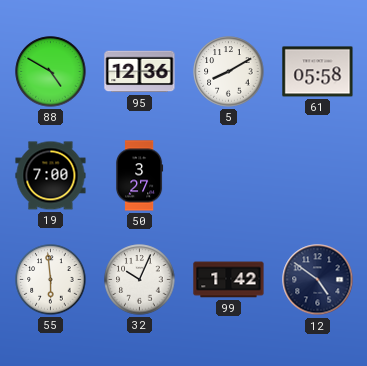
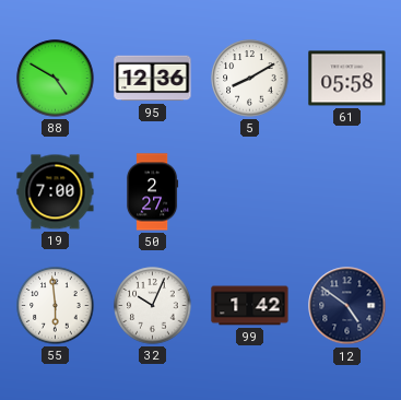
50: 3:27 -> 2:27 (153, 192)
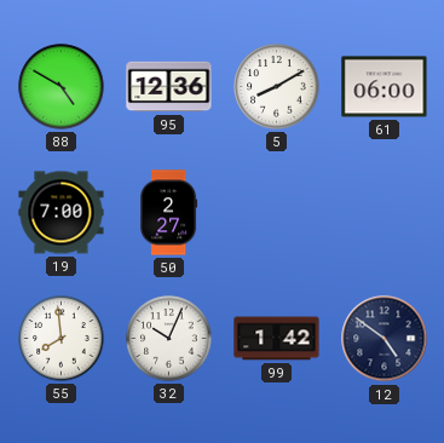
61: 05:58 -> 06:00 (385, 87)
55: 5:59 -> 7:59 (62, 339)
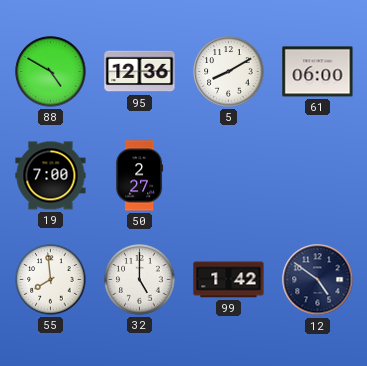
32: 10:04 -> 5:00 (140, 280)
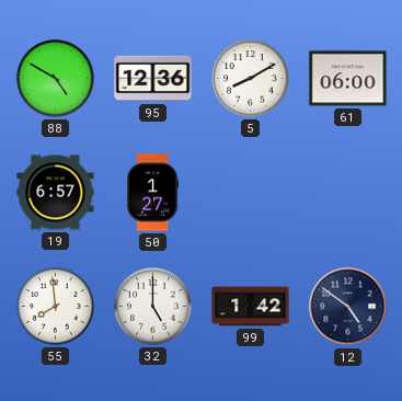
19: 7:00 -> 6:57 (56, 193)
50: 2:27 -> 1:27 (153, 193)
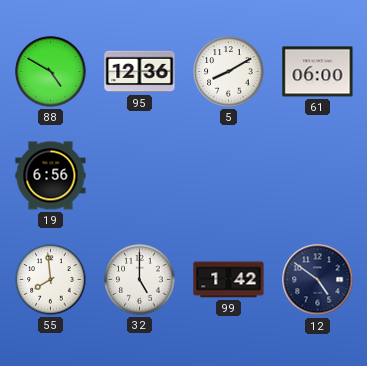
19: 6:57 -> 6:56 (51, 176)
50: 1:27 -> none (153, 193)
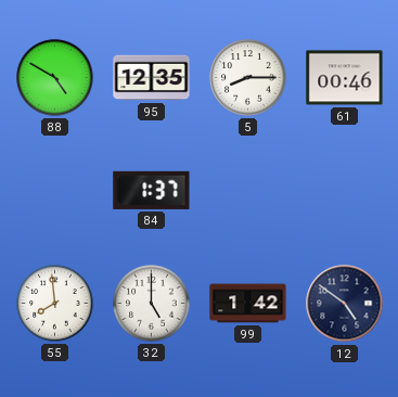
95: 12:36 -> 12:35 (152, 78)
5: 8:10 -> 8:15 (248, 78)
61: 06:00 -> 00:46 (345, 78)
19: 6:56 -> none (51, 176)
84: none -> 1:37 (152, 190)
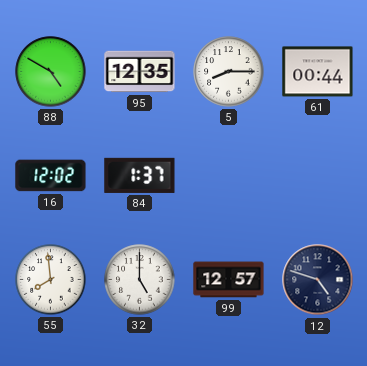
61: 00:46 -> 00:44 (318, 72)
16: none -> 12:02 (51, 176)
99: 1:42 -> 12:57 (229, 280)
12: 4:51 -> 4:48 (318, 280)
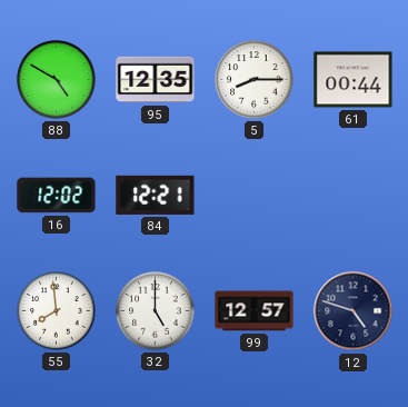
84: 1:37 -> 12:21 (156, 195)
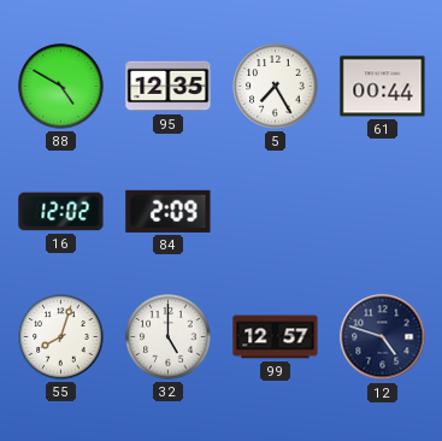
5: 8:15 -> 7:25 (276, 87)
84: 12:21 -> 2:09 (169, 211)
55: 7:59 -> 8:03 (61, 337)
